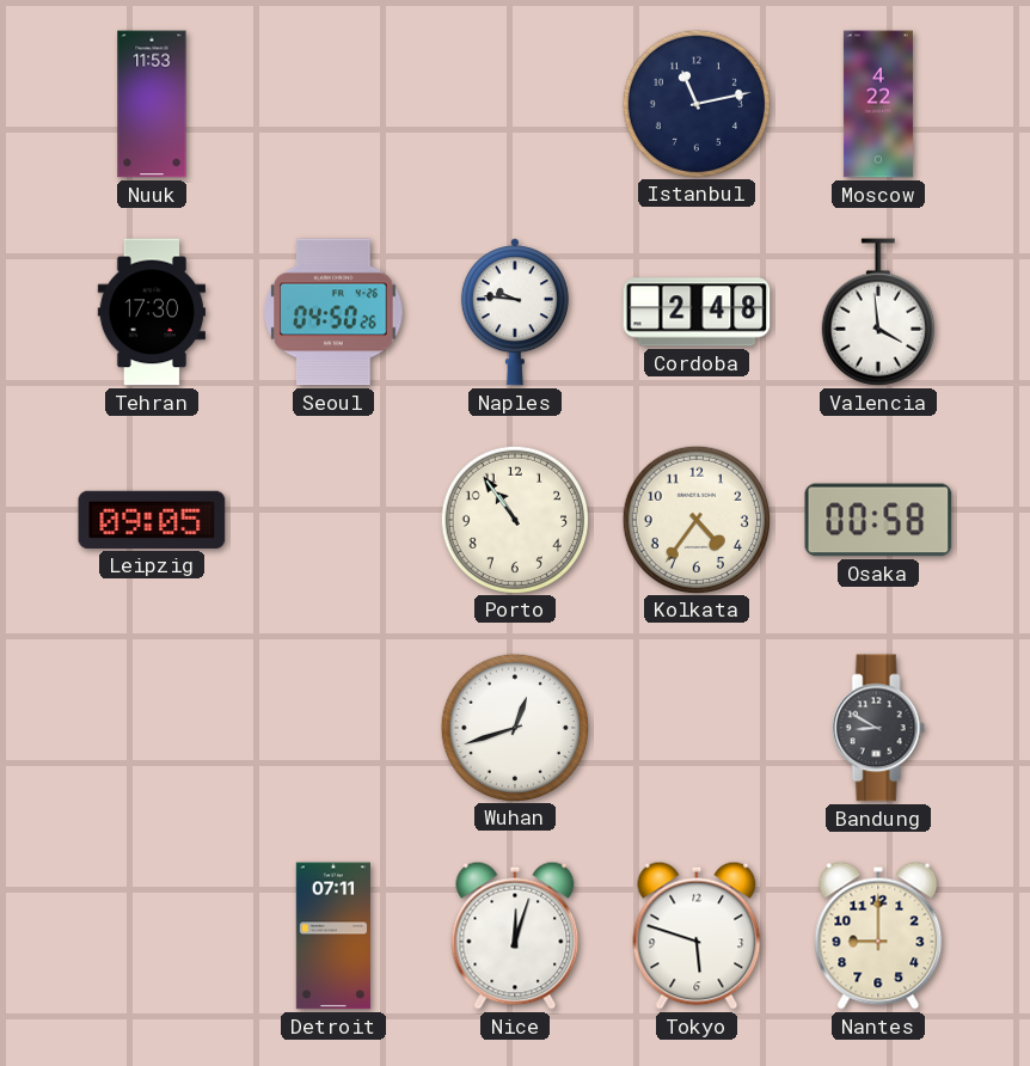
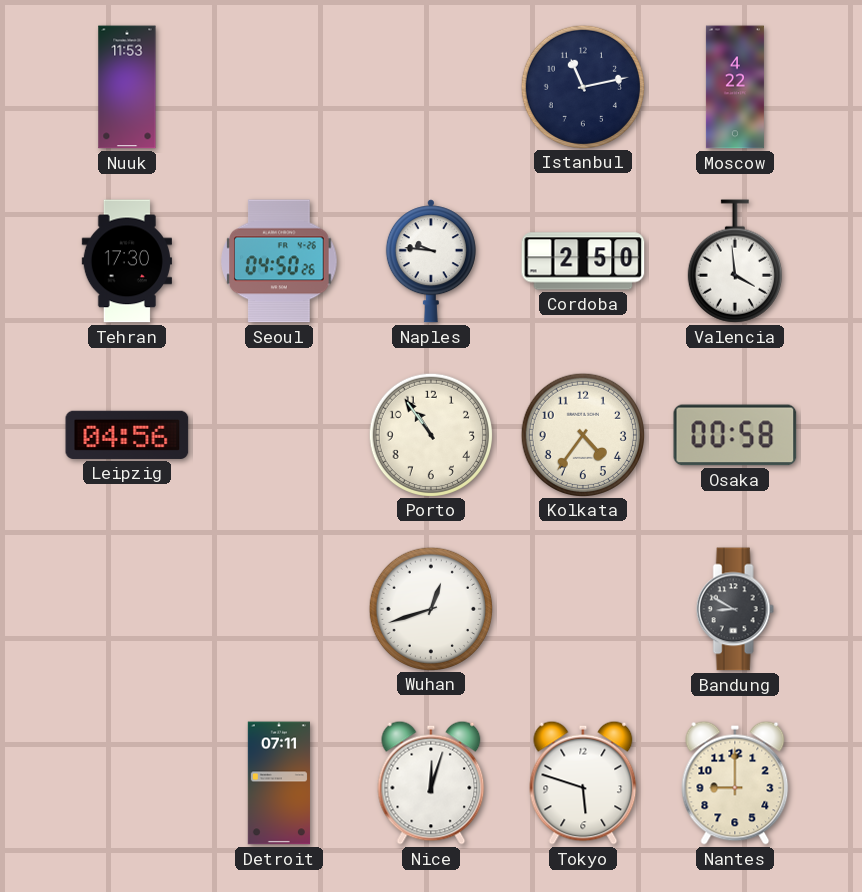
Cordoba: 2:48 -> 2:50 (583, 261)
Leipzig: 09:05 -> 04:56 (127, 435)
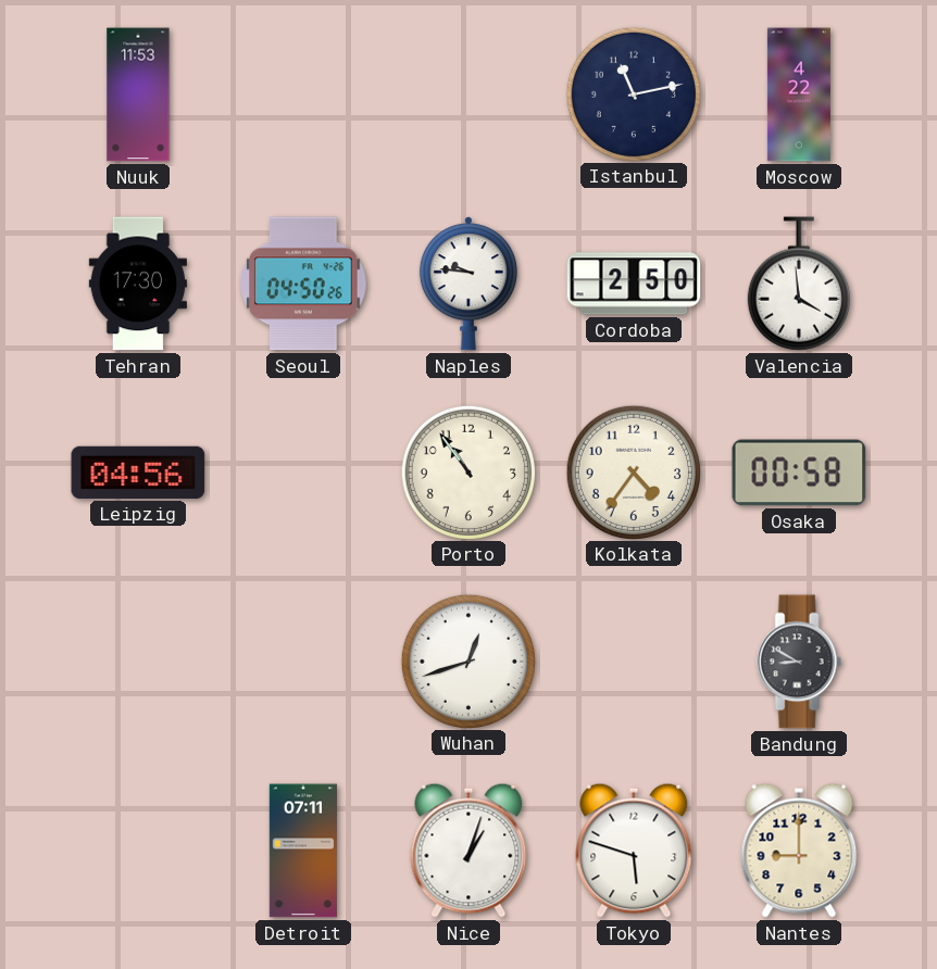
Nice: 12:03 -> 1:03 (469, 851)
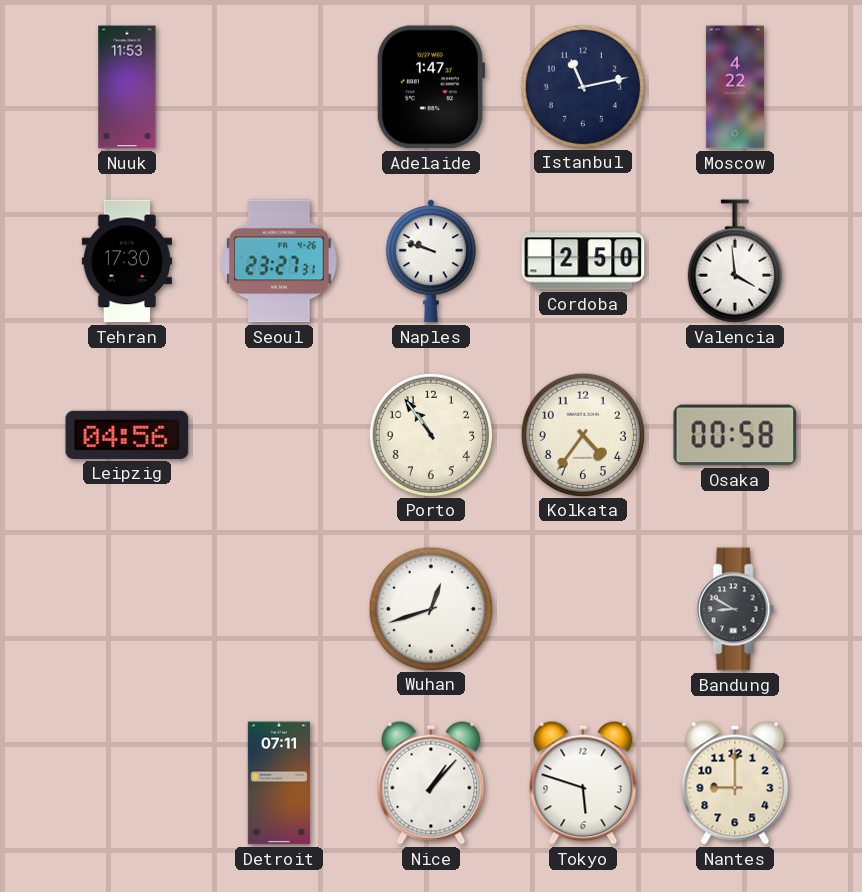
Adelaide: none -> 1:47 (431, 87)
Seoul: 04:50 -> 23:27 (279, 261)
Naples: 9:46 -> 9:48 (431, 261)
Nice: 1:03 -> 1:07 (431, 783)
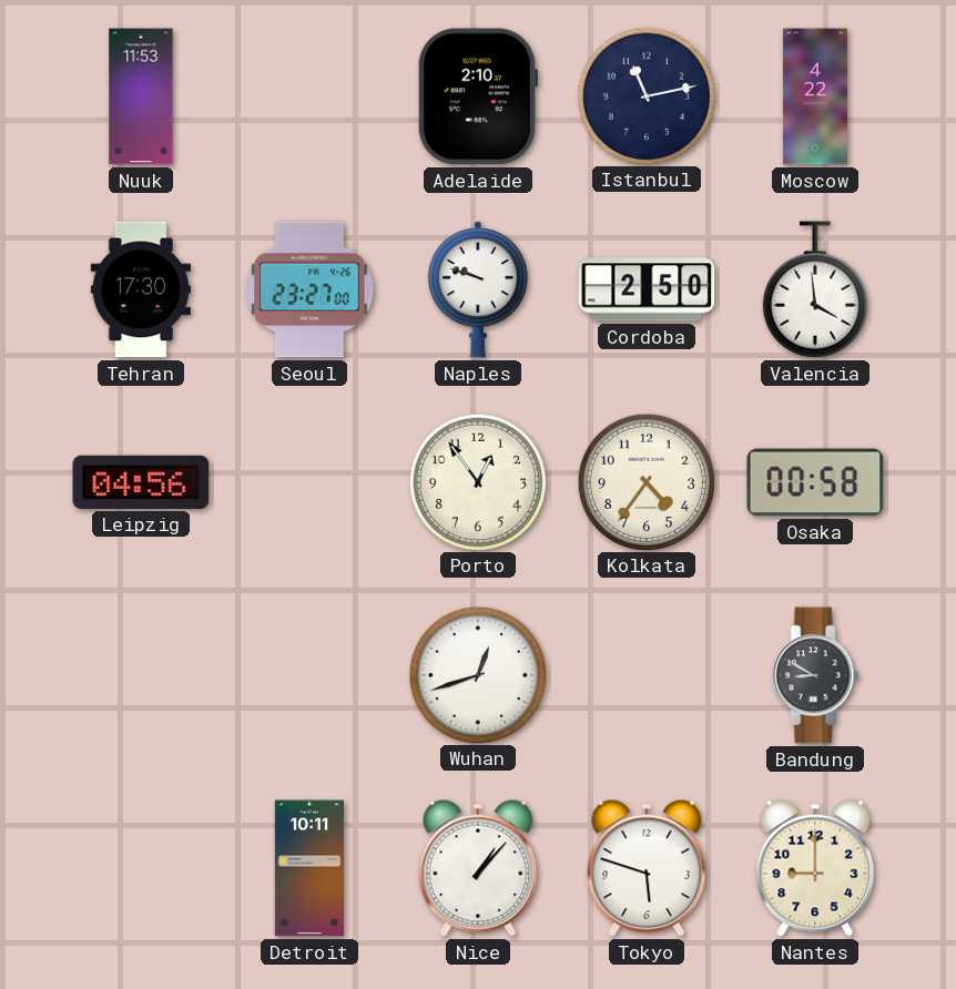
Adelaide: 1:47 -> 2:10 (478, 96)
Seoul: 23:27:31 -> 23:27:00 (309, 289)
Porto: 10:54 -> 12:54 (477, 481)
Detroit: 07:11 -> 10:11 (309, 868)
